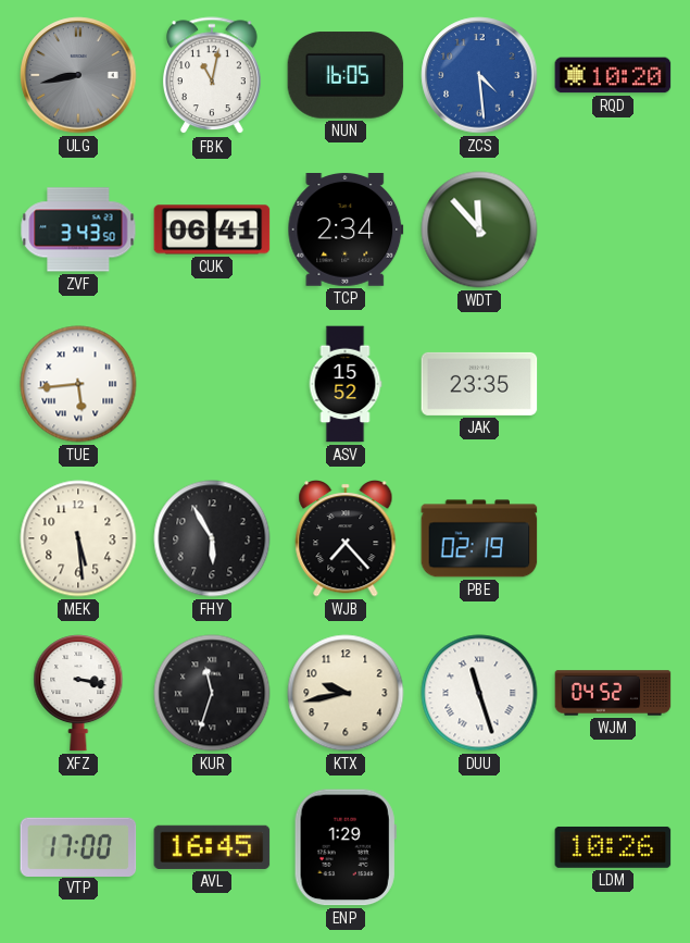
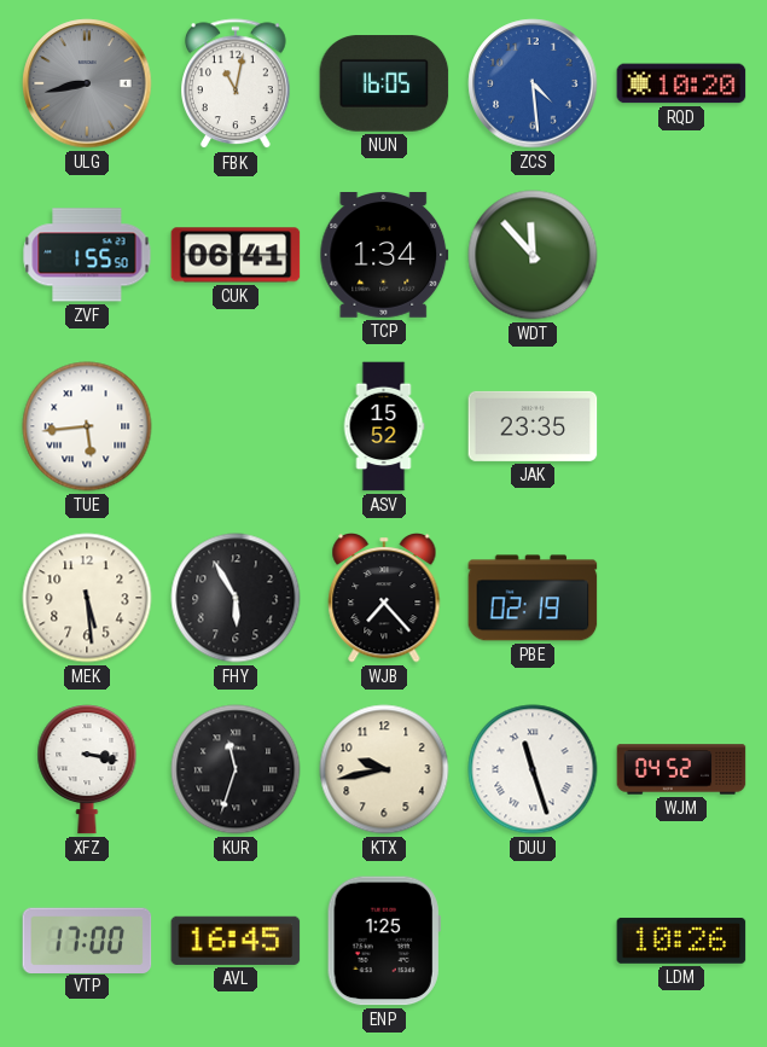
ZVF: 3:43 -> 1:55 (87, 255)
TCP: 2:34 -> 1:34 (384, 256)
ENP: 1:29 -> 1:25 (384, 941)
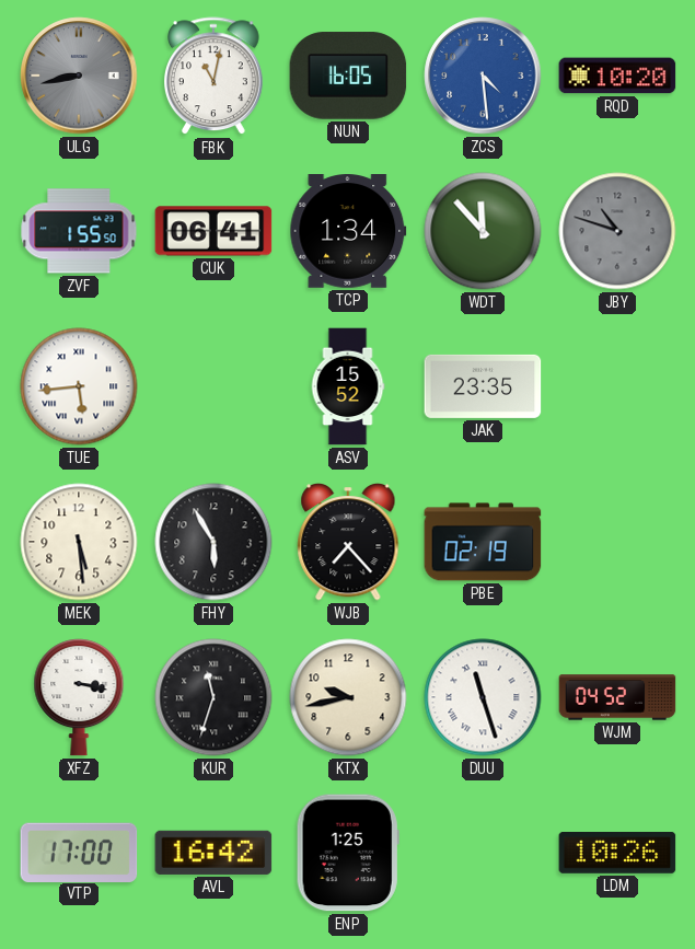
JBY: none -> 10:48 (617, 231)
AVL: 16:45 -> 16:42 (213, 853)
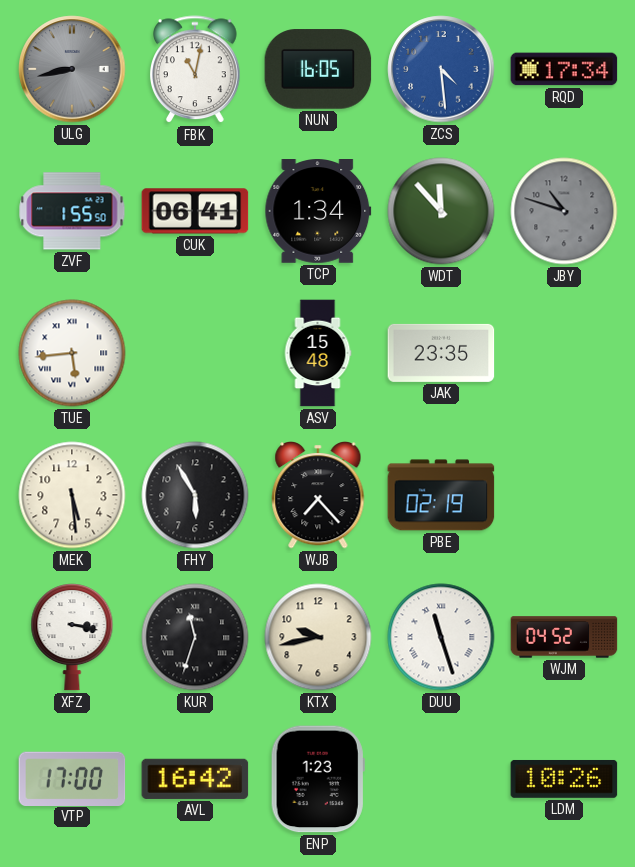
RQD: 10:20 -> 17:34 (564, 69)
ASV: 15:52 -> 15:48 (318, 353)
ENP: 1:25 -> 1:23 (318, 779)
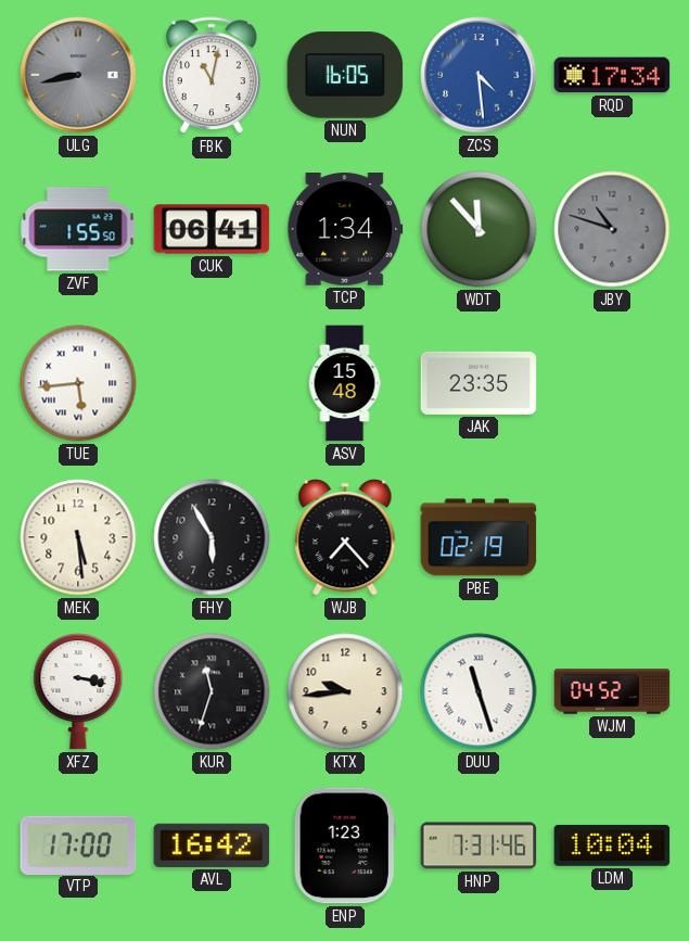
KTX: 9:43 -> 9:44 (345, 691)
HNP: none -> 7:31 (479, 845)
LDM: 10:26 -> 10:04 (612, 845)
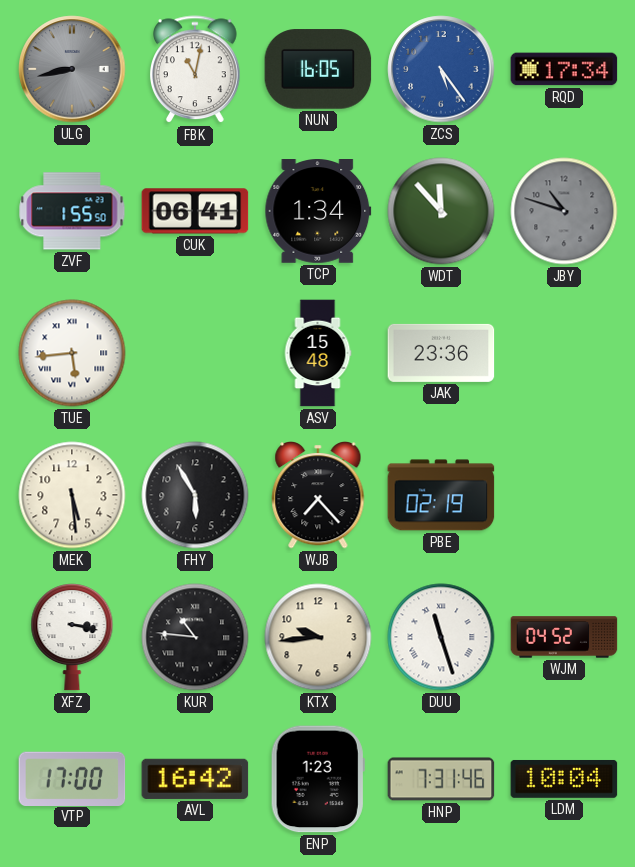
ZCS: 4:29 -> 5:24 (441, 69)
JAK: 23:35 -> 23:36 (441, 353)
KUR: 11:33 -> 10:46 (195, 637)
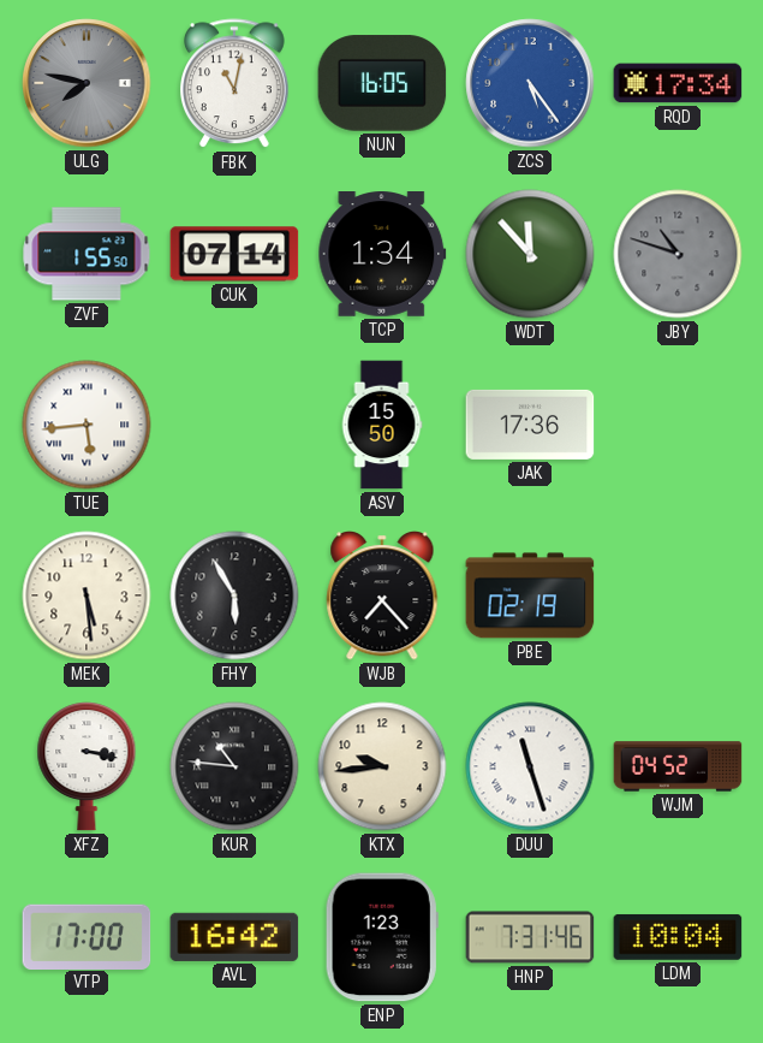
ULG: 8:43 -> 7:47 (87, 83)
CUK: 06:41 -> 07:14 (234, 254)
ASV: 15:48 -> 15:50 (382, 425)
JAK: 23:36 -> 17:36 (530, 425)
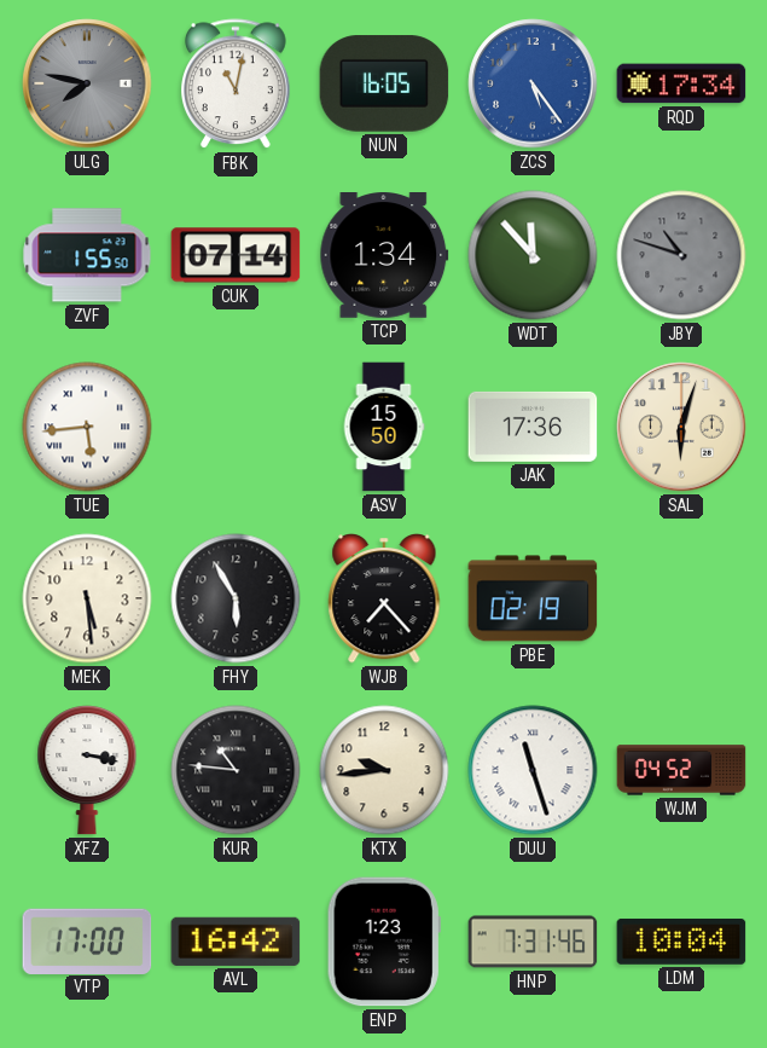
SAL: none -> 6:03 (681, 427)
